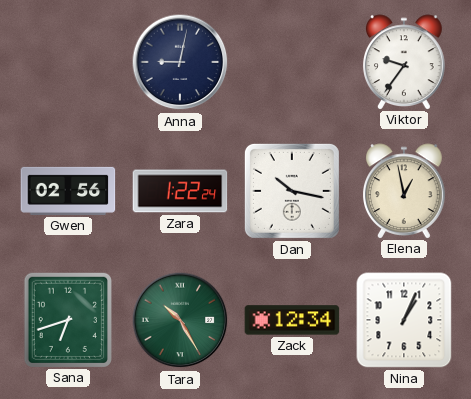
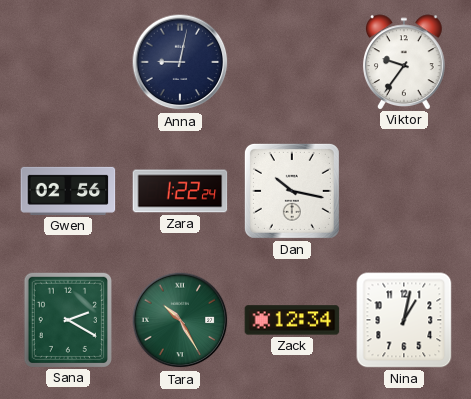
Elena: 12:58 -> none (405, 191)
Sana: 6:42 -> 2:20 (68, 319)
Nina: 1:04 -> 1:02 (404, 320)
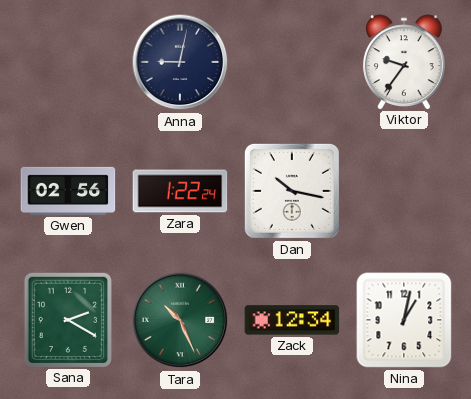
Tara: 10:25 -> 10:26 (180, 320)
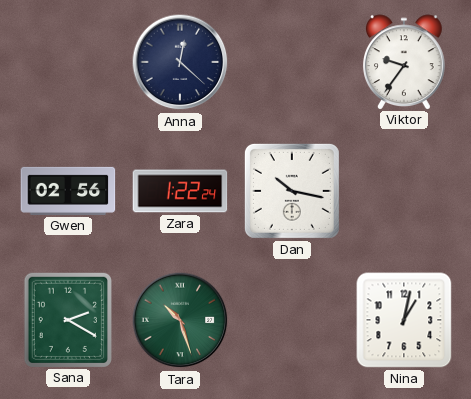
Anna: 9:02 -> 12:22 (180, 62)
Tara: 10:26 -> 10:27 (180, 320)
Zack: 12:34 -> none (292, 320)
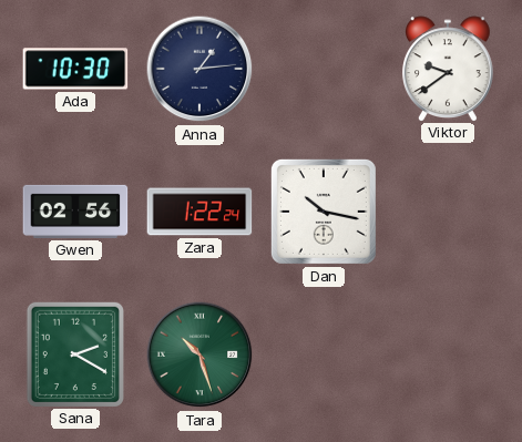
Ada: none -> 10:30 (75, 69)
Anna: 12:22 -> 1:14 (199, 69)
Viktor: 9:36 -> 9:39 (449, 69)
Nina: 1:02 -> none (404, 320)
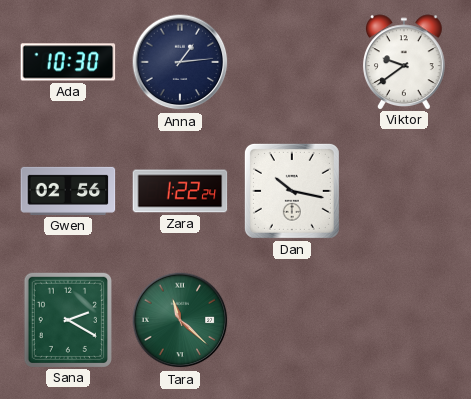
Tara: 10:27 -> 11:22 (180, 320)
